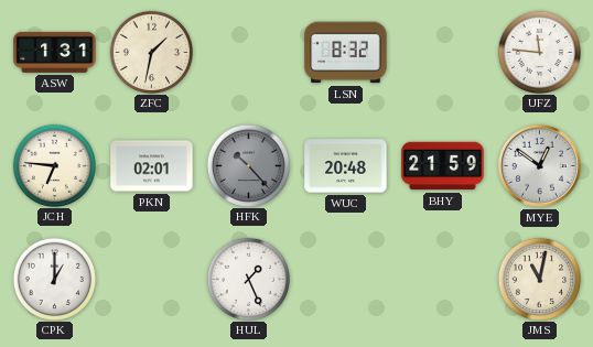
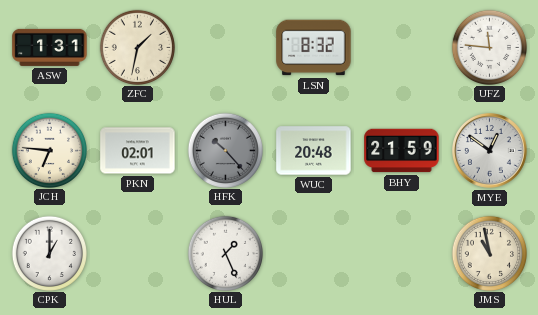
JMS: 11:02 -> 10:58 (489, 253)
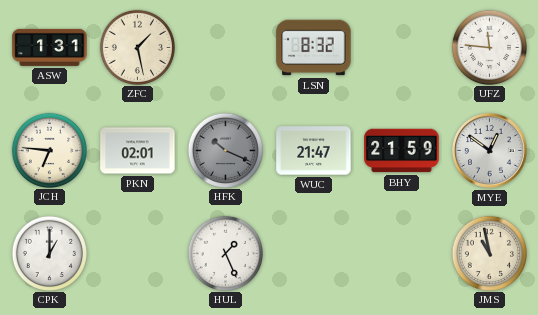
ZFC: 1:32 -> 1:28 (137, 47)
HFK: 10:23 -> 10:19 (225, 150)
WUC: 20:48 -> 21:47 (314, 151)
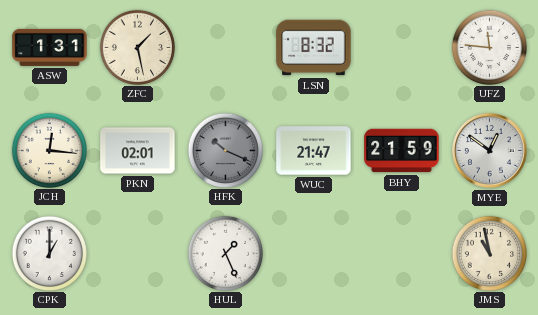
JCH: 6:46 -> 12:16 (49, 150)
